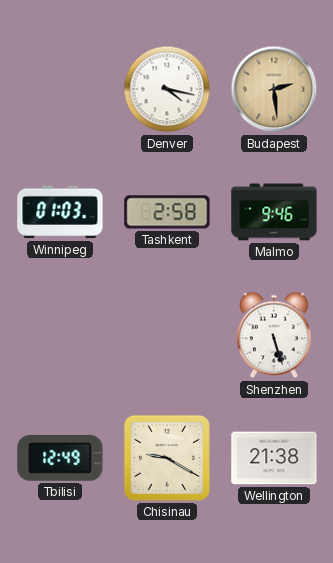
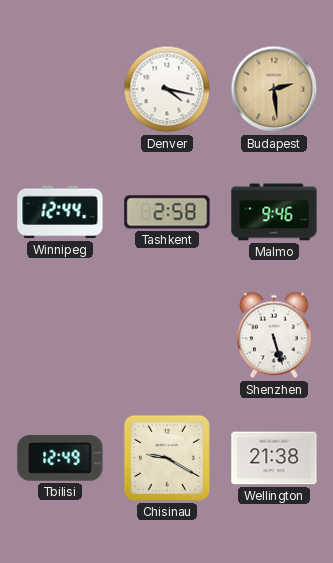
Winnipeg: 01:03 -> 12:44 (60, 212)
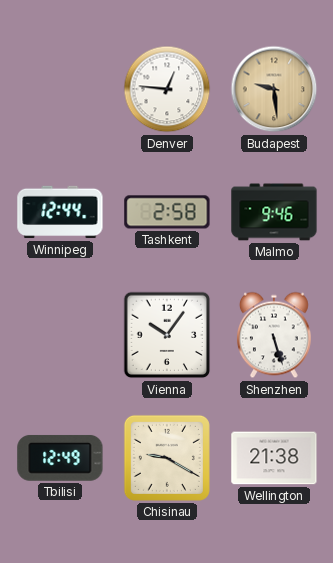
Denver: 4:17 -> 12:46 (167, 89)
Budapest: 2:29 -> 9:29 (274, 89)
Vienna: none -> 10:06 (167, 335)
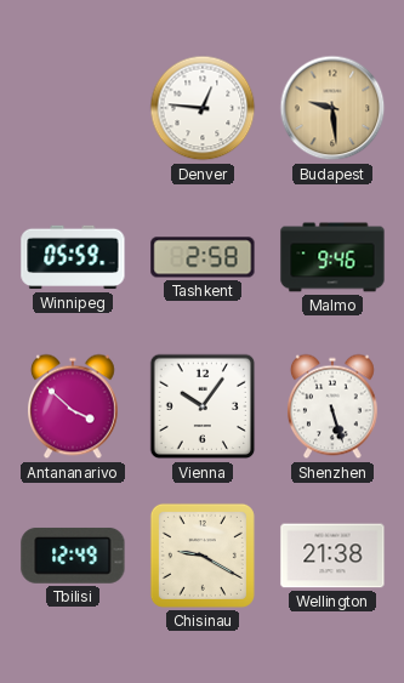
Winnipeg: 12:44 -> 05:59 (73, 257)
Antananarivo: none -> 3:52 (73, 406)
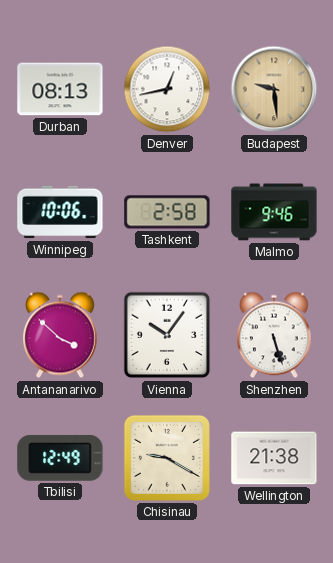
Durban: none -> 08:13 (60, 89)
Denver: 12:46 -> 12:43 (167, 89)
Winnipeg: 05:59 -> 10:06 (60, 212)
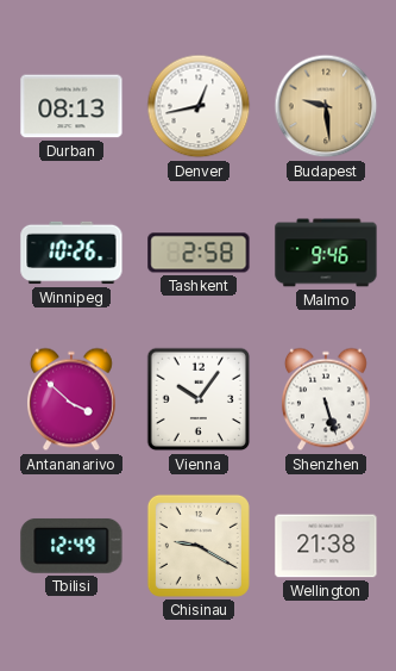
Winnipeg: 10:06 -> 10:26 (71, 253)
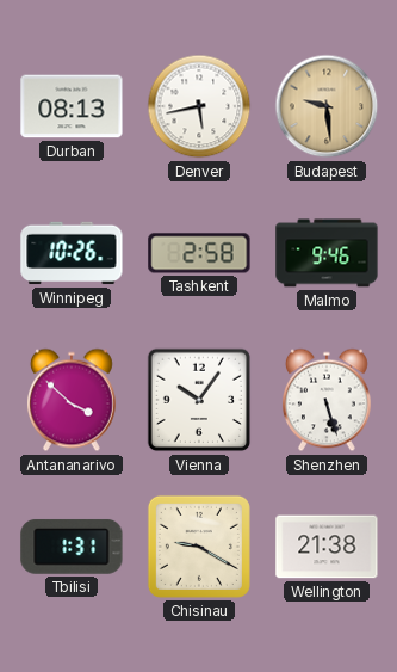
Denver: 12:43 -> 5:43 (199, 106)
Tbilisi: 12:49 -> 1:31 (72, 547)
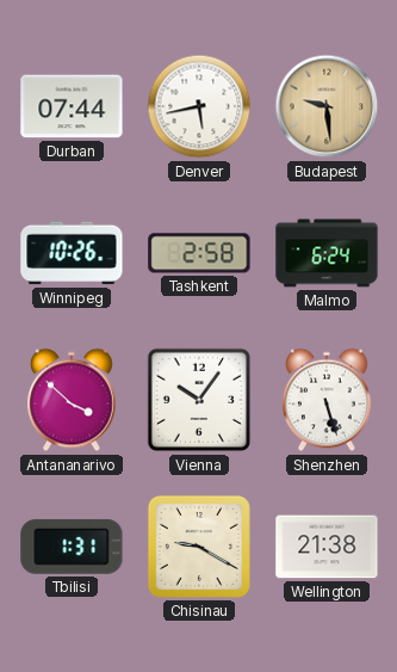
Durban: 08:13 -> 07:44 (72, 106)
Malmo: 9:46 -> 6:24 (327, 253)
